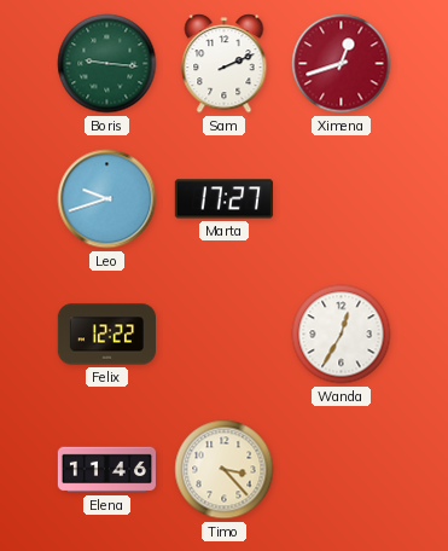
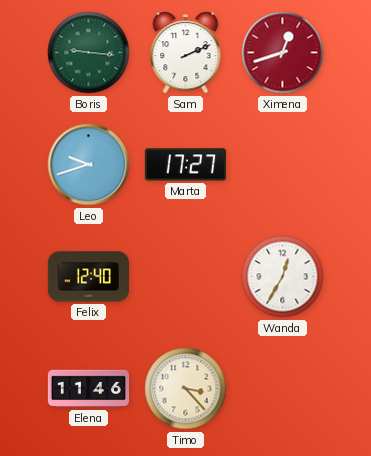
Felix: 12:22 -> 12:40 (88, 277)
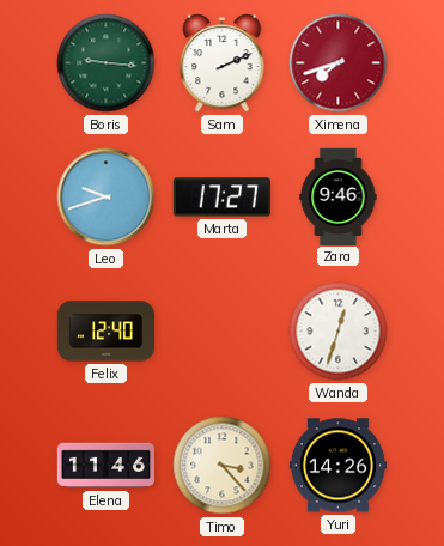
Ximena: 12:42 -> 7:42 (339, 63)
Zara: none -> 9:46 (339, 196)
Wanda: 12:35 -> 12:33 (339, 332)
Yuri: none -> 14:26 (337, 466)
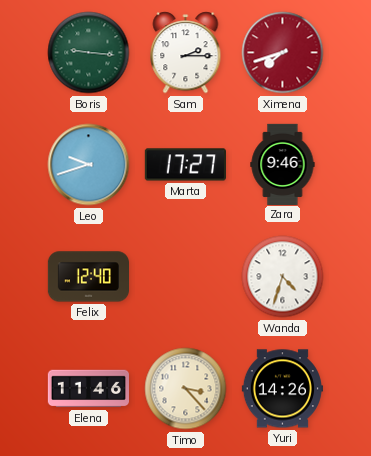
Sam: 2:11 -> 2:15 (186, 53)
Wanda: 12:33 -> 4:33 (283, 277)
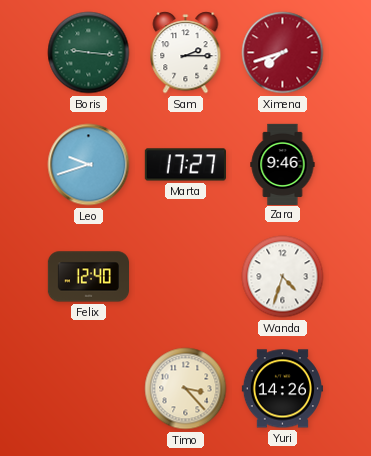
Elena: 11:46 -> none (88, 389)
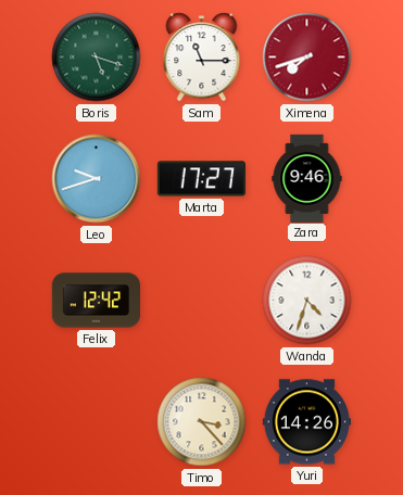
Boris: 9:16 -> 5:18 (97, 58)
Sam: 2:15 -> 11:15 (202, 58)
Felix: 12:40 -> 12:42 (96, 301)
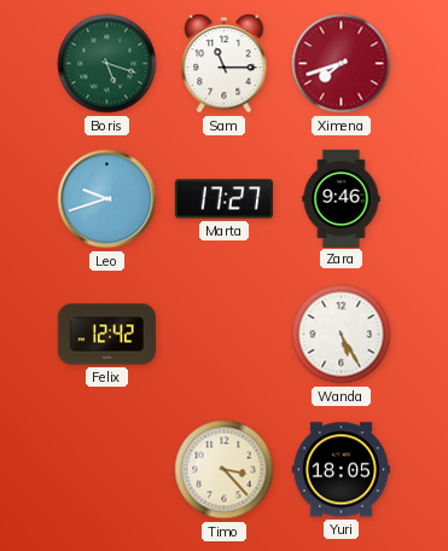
Wanda: 4:33 -> 5:25 (342, 335)
Yuri: 14:26 -> 18:05 (341, 470)
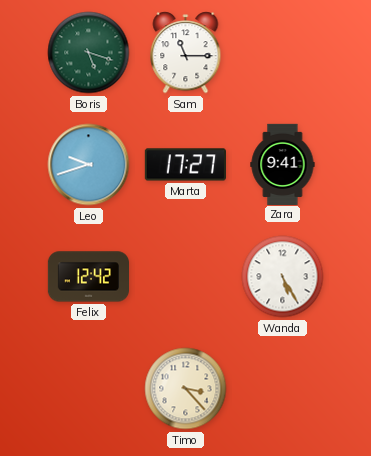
Ximena: 7:42 -> none (342, 64)
Zara: 9:46 -> 9:41 (283, 164)
Yuri: 18:05 -> none (341, 470)
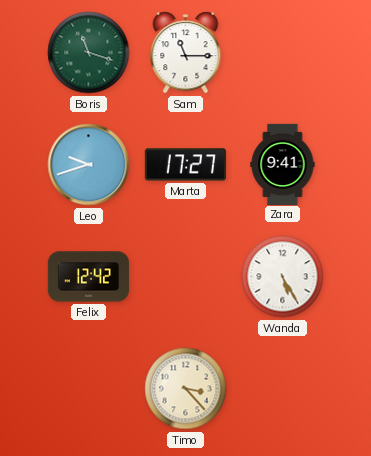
Boris: 5:18 -> 11:18 (89, 53)
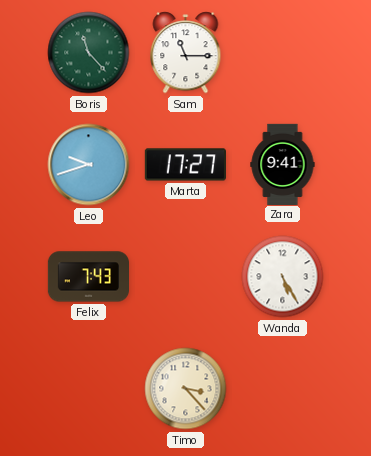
Boris: 11:18 -> 11:23 (89, 53)
Felix: 12:42 -> 7:43 (88, 277)
